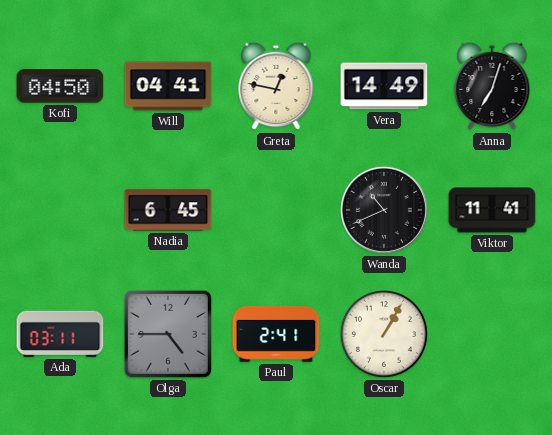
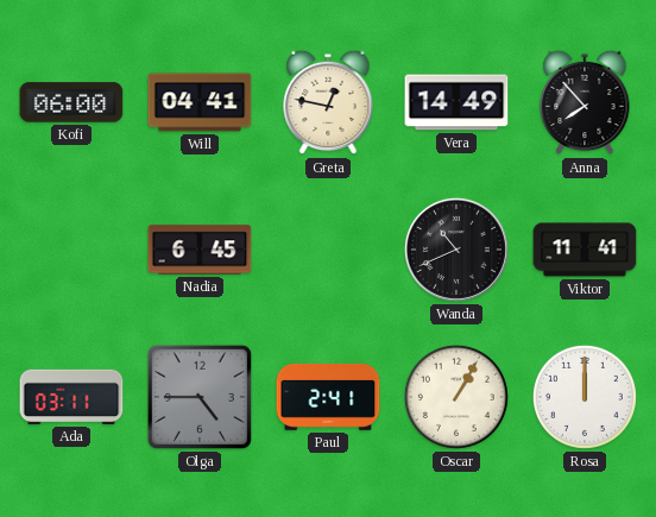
Kofi: 04:50 -> 06:00 (71, 102)
Anna: 7:03 -> 7:53 (585, 102)
Rosa: none -> 12:00 (585, 397)
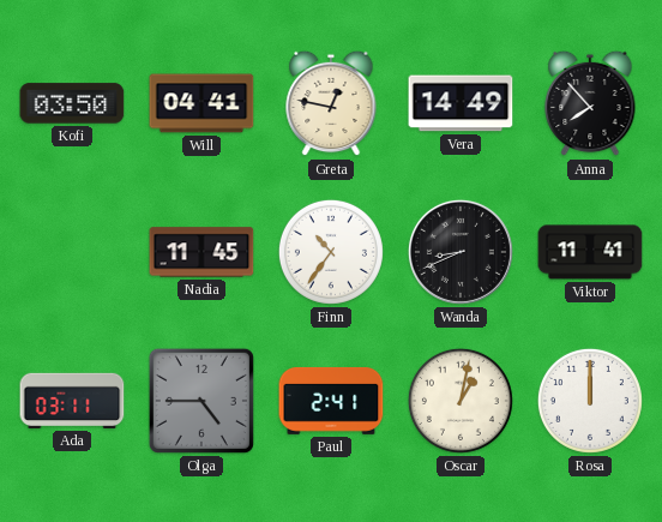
Kofi: 06:00 -> 03:50 (72, 103)
Nadia: 6:45 -> 11:45 (201, 252)
Finn: none -> 10:36 (331, 252)
Wanda: 10:41 -> 8:41 (461, 252)
Oscar: 1:05 -> 1:02 (461, 401)
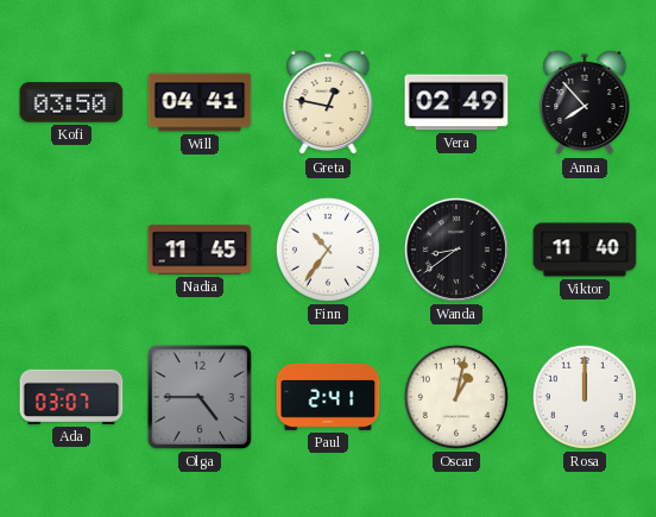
Vera: 14:49 -> 02:49 (456, 102)
Wanda: 8:41 -> 8:39 (456, 250)
Viktor: 11:41 -> 11:40 (585, 250)
Ada: 03:11 -> 03:07 (71, 397)
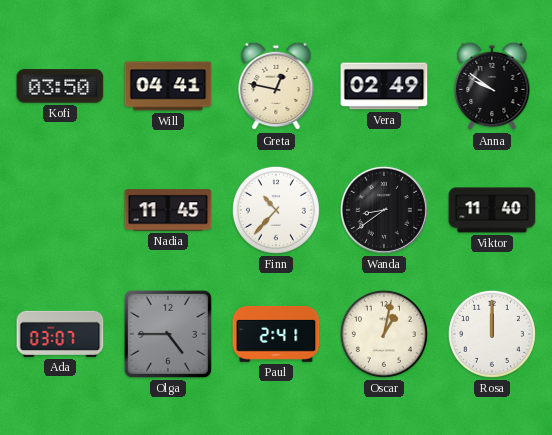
Anna: 7:53 -> 9:51 (492, 86)
Finn: 10:36 -> 10:37 (276, 210)
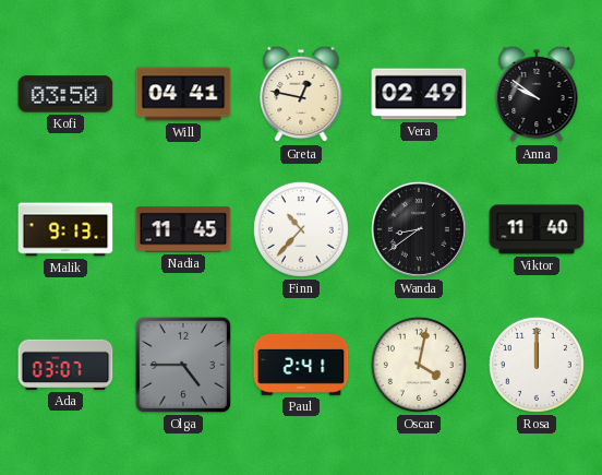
Malik: none -> 9:13 (65, 229)
Oscar: 1:02 -> 4:02 (419, 365)
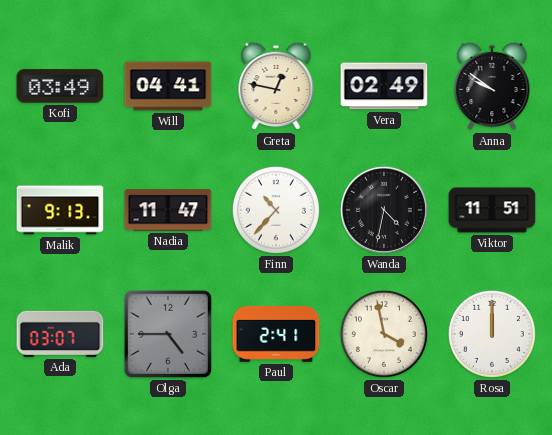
Kofi: 03:50 -> 03:49 (60, 86)
Nadia: 11:45 -> 11:47 (168, 210)
Wanda: 8:39 -> 4:32 (384, 210)
Viktor: 11:40 -> 11:51 (492, 210)
Oscar: 4:02 -> 3:58 (384, 334)
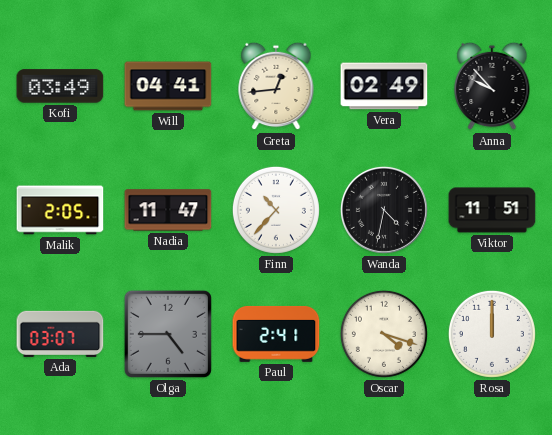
Greta: 12:47 -> 12:44 (276, 86)
Anna: 9:51 -> 9:53 (492, 86)
Malik: 9:13 -> 2:05 (60, 210)
Oscar: 3:58 -> 4:18 (384, 334)
